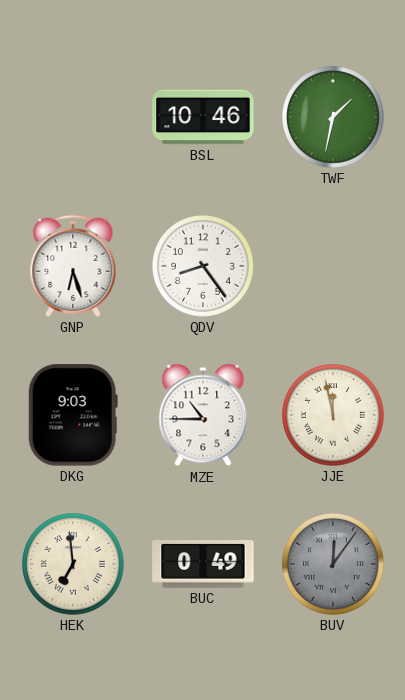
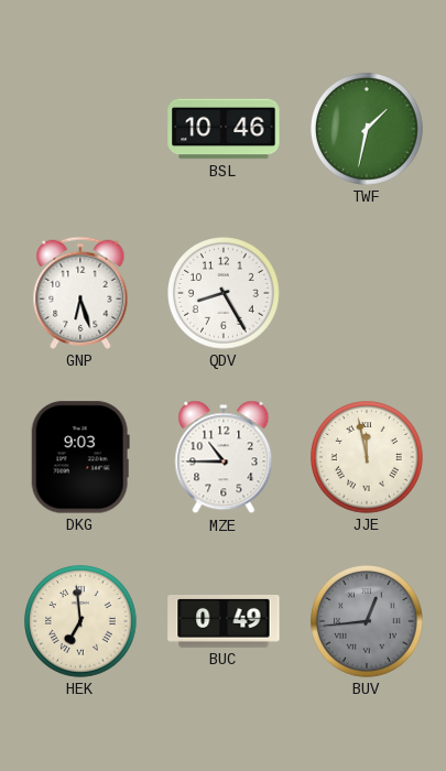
QDV: 8:24 -> 8:25 (225, 294)
BUV: 12:06 -> 12:44 (368, 622)
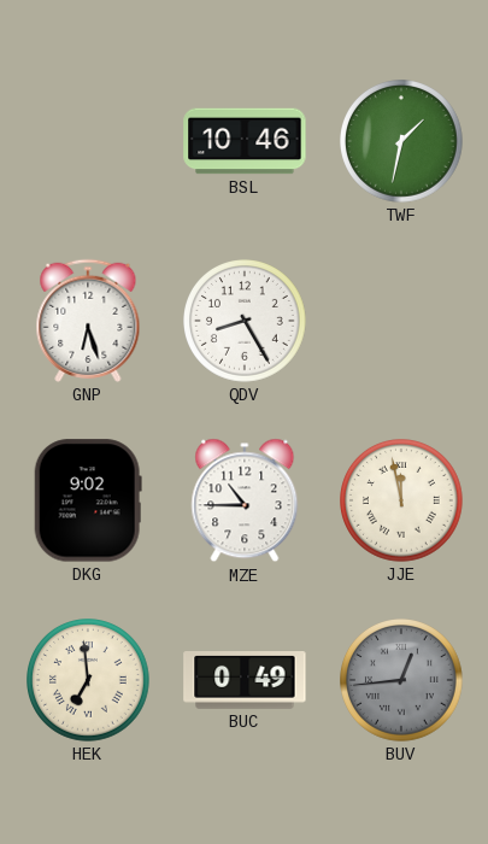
DKG: 9:03 -> 9:02 (88, 500)
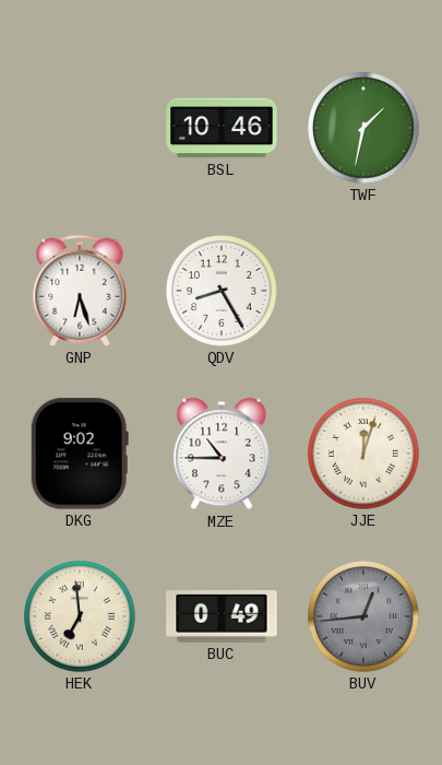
JJE: 11:58 -> 12:03 (365, 455)
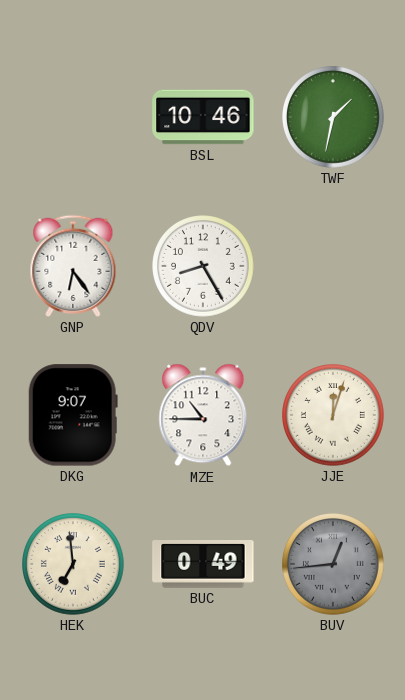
GNP: 6:27 -> 6:24 (73, 266)
DKG: 9:02 -> 9:07 (73, 415)
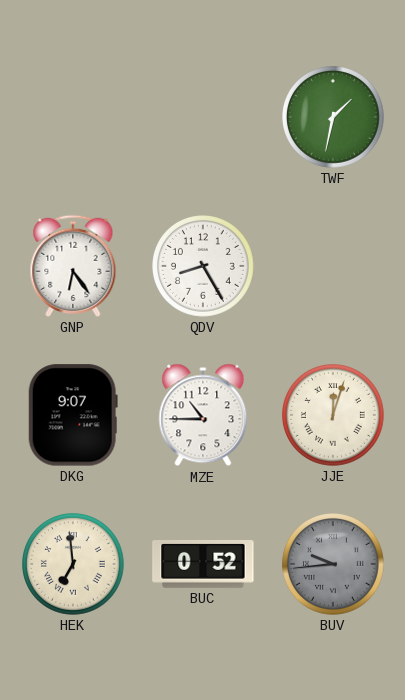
BSL: 10:46 -> none (203, 117)
BUC: 0:49 -> 0:52 (203, 565)
BUV: 12:44 -> 9:44 (334, 565)
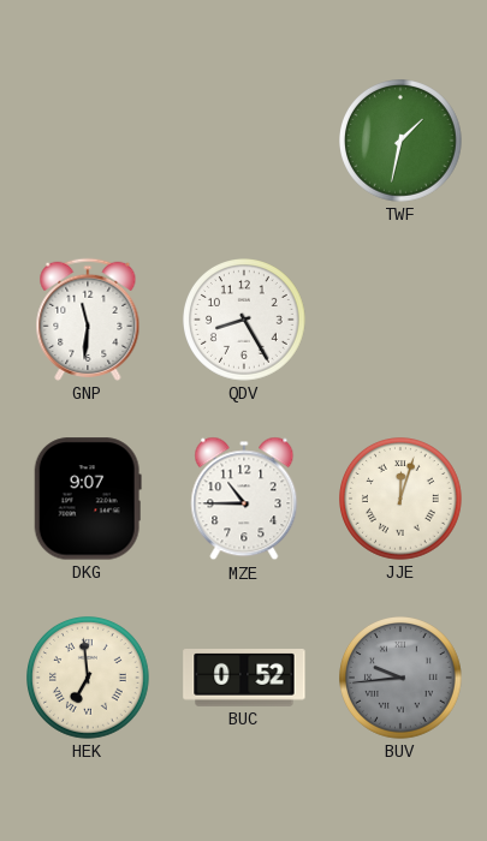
GNP: 6:24 -> 11:31 (88, 320)
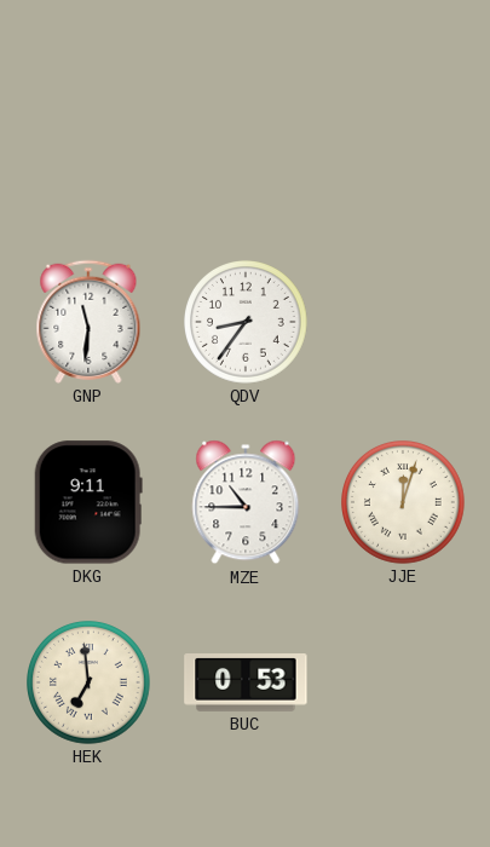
TWF: 1:32 -> none (402, 142)
QDV: 8:25 -> 8:36 (247, 323)
DKG: 9:07 -> 9:11 (88, 502)
BUC: 0:52 -> 0:53 (246, 684)
BUV: 9:44 -> none (402, 679)
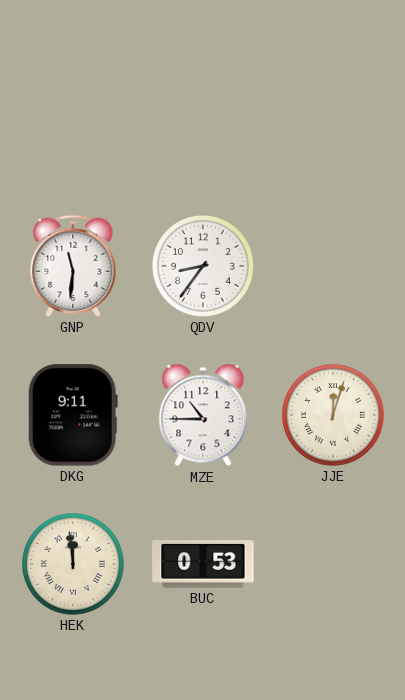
HEK: 6:59 -> 11:59 (74, 565)
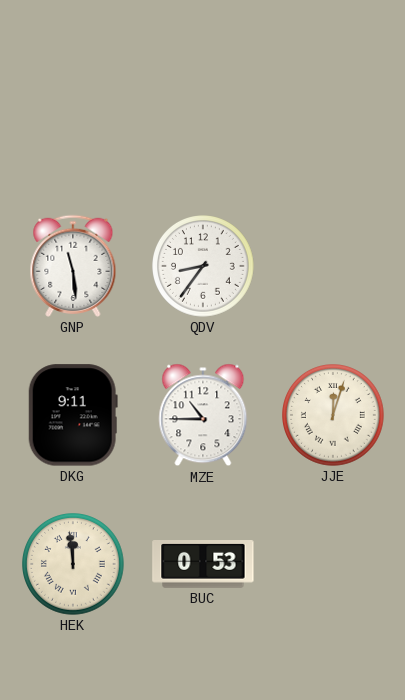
GNP: 11:31 -> 11:29 (73, 266)
